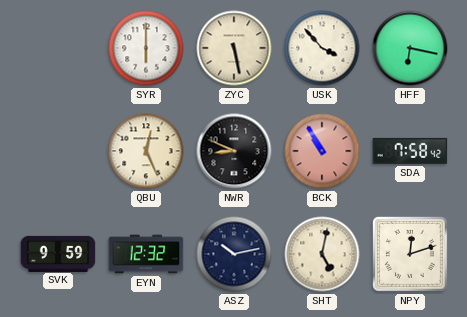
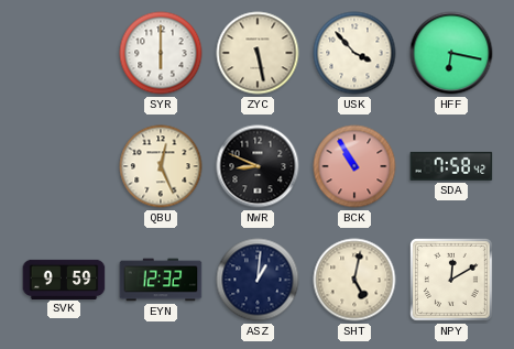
ASZ: 10:13 -> 1:01 (258, 280)
NPY: 12:12 -> 12:10 (451, 280)
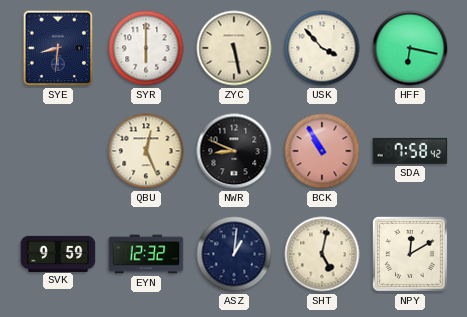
SYE: none -> 8:31 (58, 48)
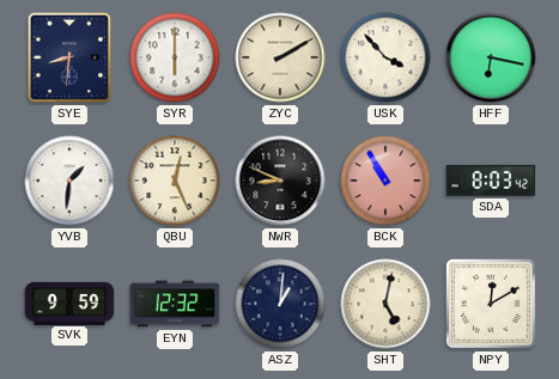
ZYC: 5:28 -> 2:10 (280, 57)
YVB: none -> 1:31 (69, 181)
SDA: 7:58 -> 8:03 (491, 181)
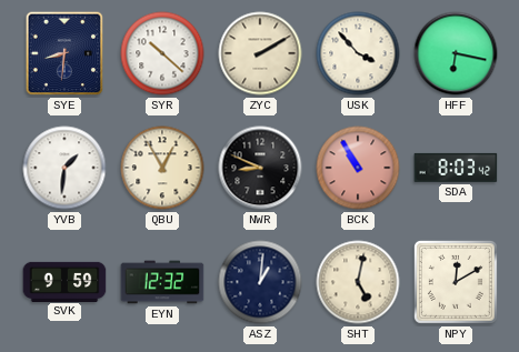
SYR: 6:00 -> 10:22 (162, 53)
QBU: 12:26 -> 12:55 (162, 168)
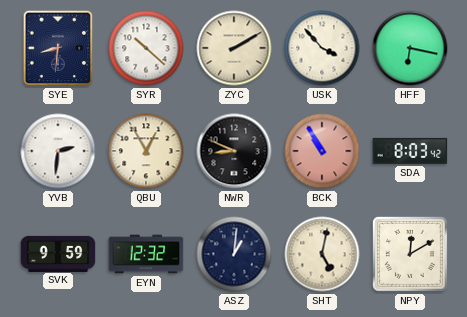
YVB: 1:31 -> 2:31 (58, 151)
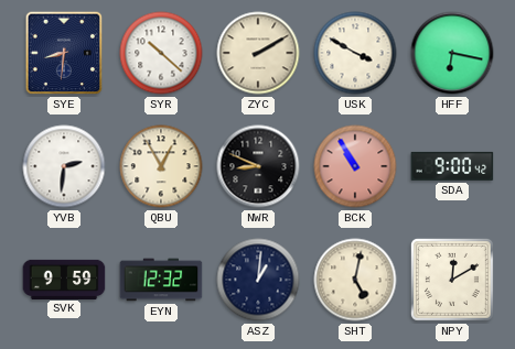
USK: 3:53 -> 3:50 (355, 53)
SDA: 8:03 -> 9:00 (452, 166)
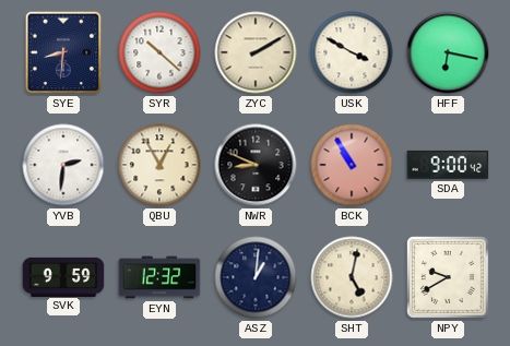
NPY: 12:10 -> 9:40 (448, 277)
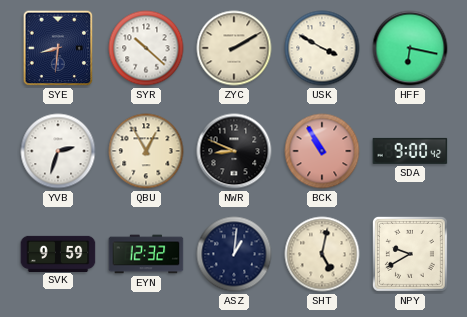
YVB: 2:31 -> 2:33 (58, 151)
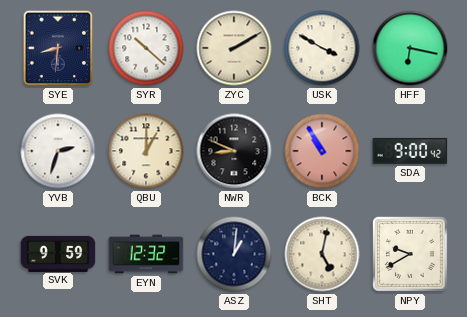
QBU: 12:55 -> 1:00 (146, 151)
